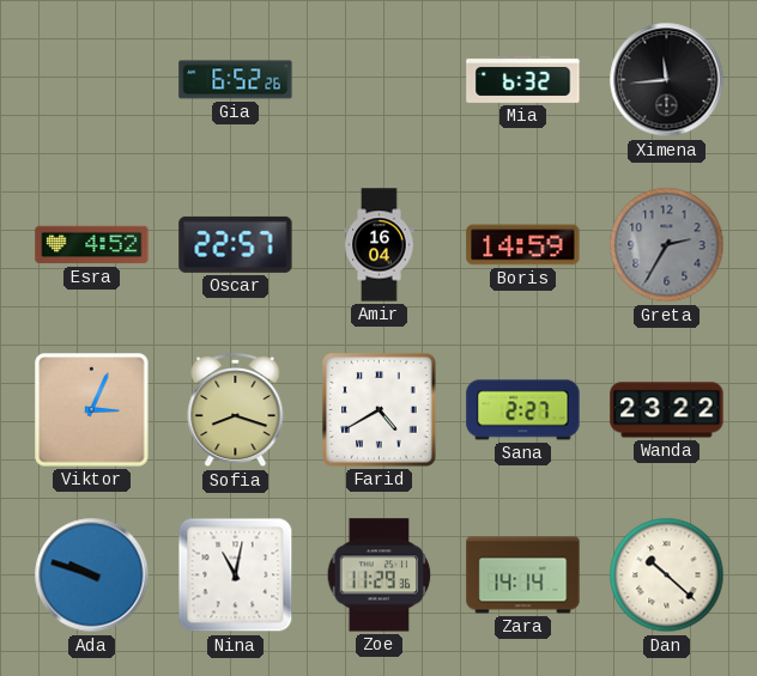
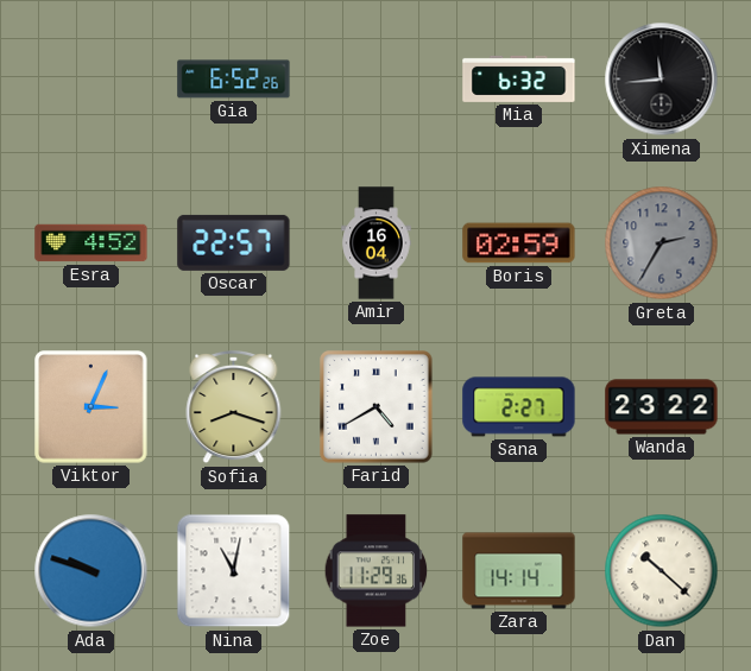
Boris: 14:59 -> 02:59 (519, 243)
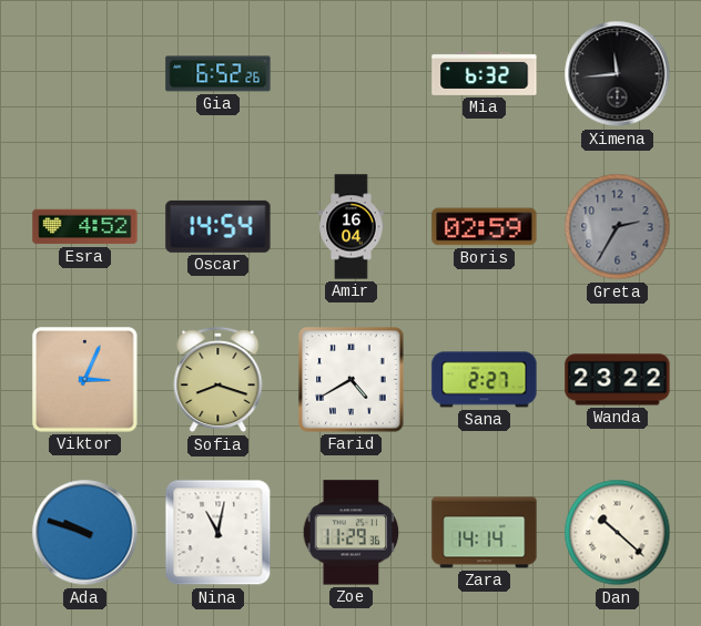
Oscar: 22:57 -> 14:54 (219, 226)
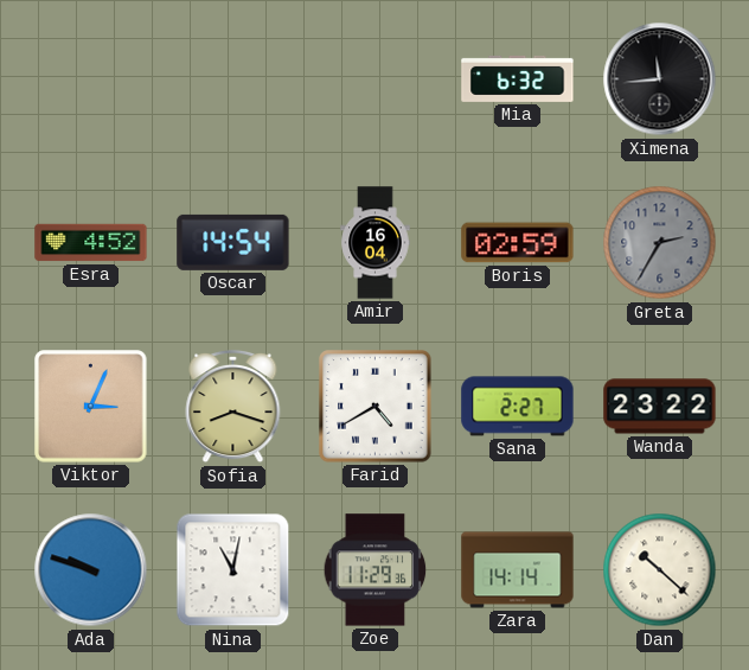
Gia: 6:52 -> none (219, 74)
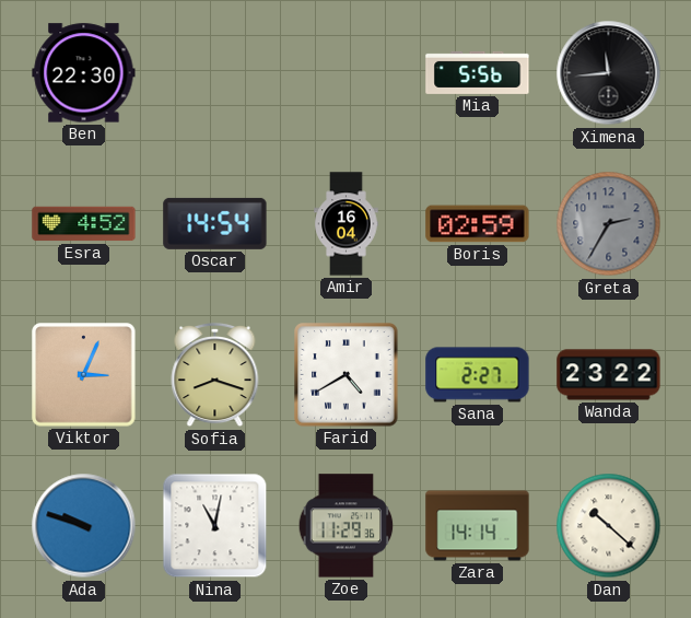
Ben: none -> 22:30 (84, 73)
Mia: 6:32 -> 5:56 (478, 72)
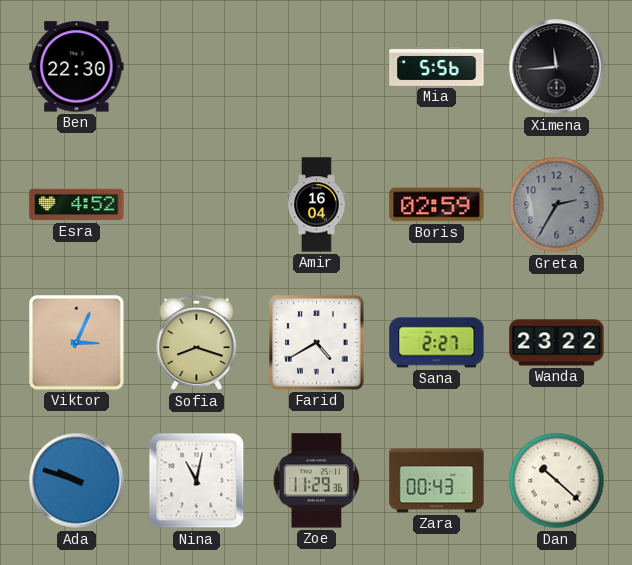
Oscar: 14:54 -> none (215, 223)
Zara: 14:14 -> 00:43 (437, 481)
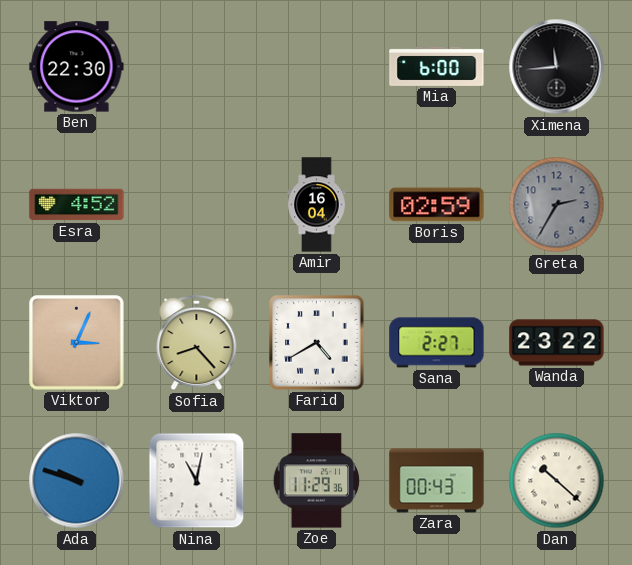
Mia: 5:56 -> 6:00 (437, 66)
Sofia: 8:18 -> 8:23 (197, 343)
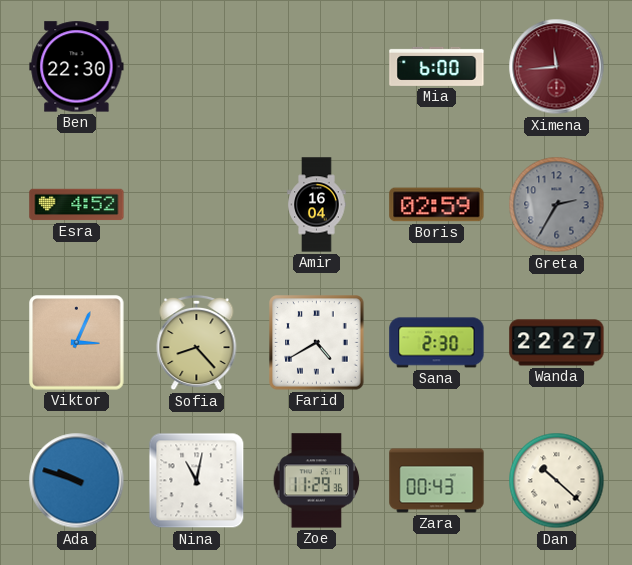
Ximena dial: black -> burgundy (557, 67)
Sana: 2:27 -> 2:30 (437, 343)
Wanda: 23:22 -> 22:27 (557, 343)
